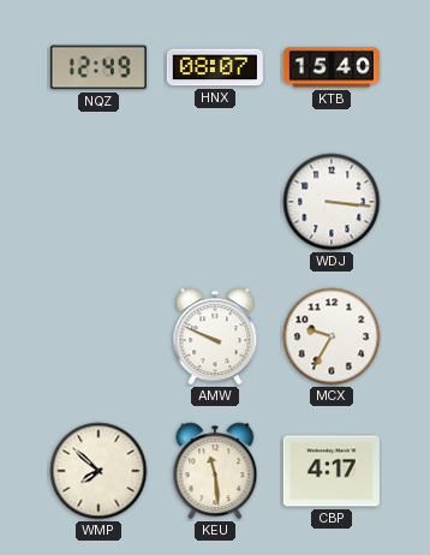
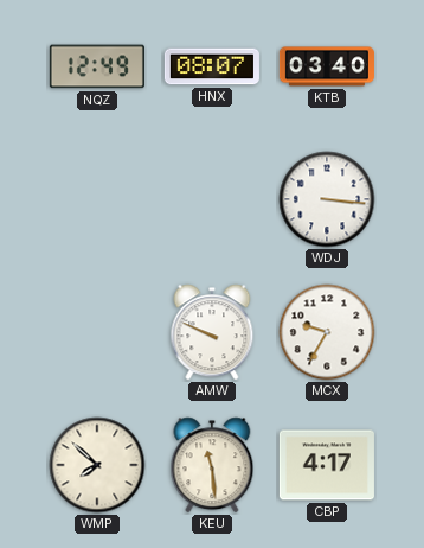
KTB: 15:40 -> 03:40 (327, 66)
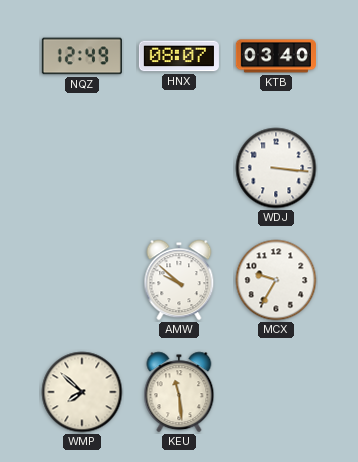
AMW: 9:49 -> 9:52 (179, 280)
CBP: 4:17 -> none (327, 465)
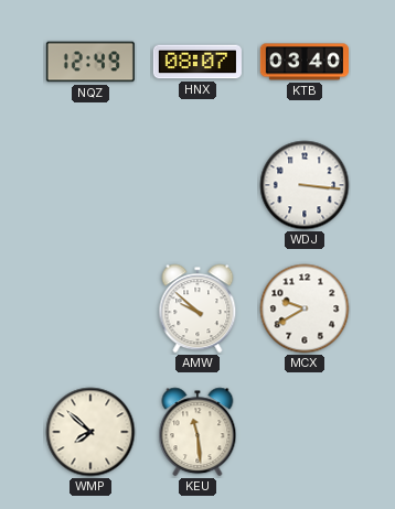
MCX: 9:35 -> 9:40 (305, 308)
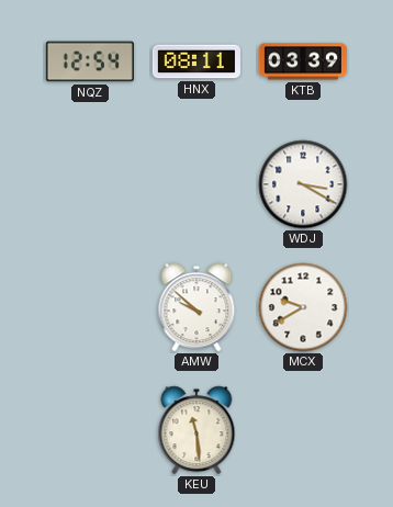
NQZ: 12:49 -> 12:54 (90, 61)
HNX: 08:07 -> 08:11 (196, 61)
KTB: 03:40 -> 03:39 (303, 61)
WDJ: 3:16 -> 3:20 (303, 184)
WMP: 7:52 -> none (90, 432)
